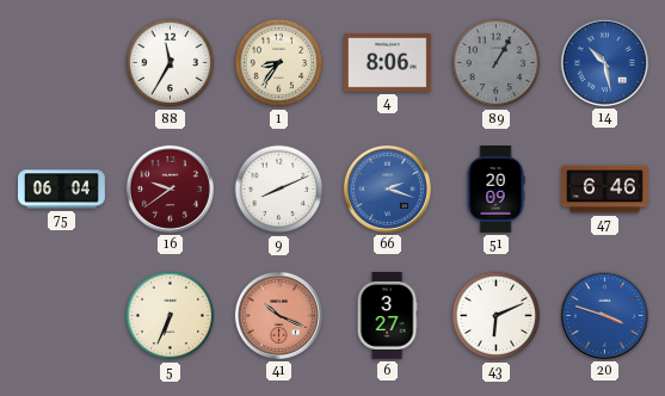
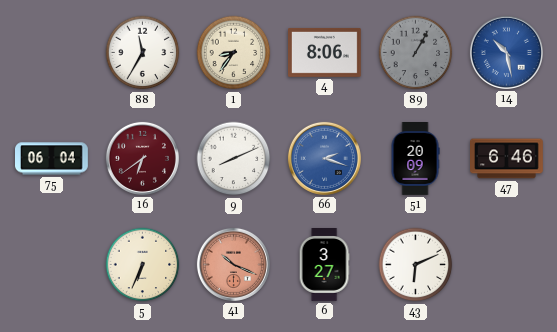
16: 9:39 -> 6:39 (142, 158)
20: 3:48 -> none (604, 315)
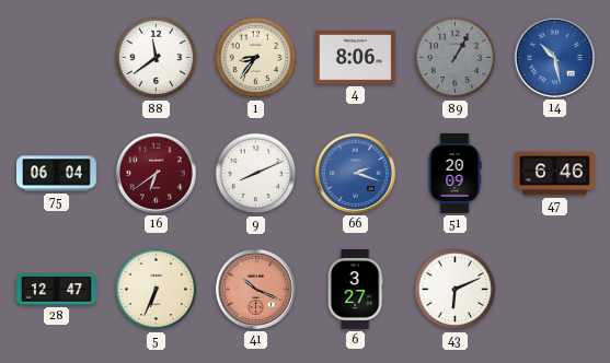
88: 11:35 -> 11:39 (157, 58)
28: none -> 12:47 (57, 290)
